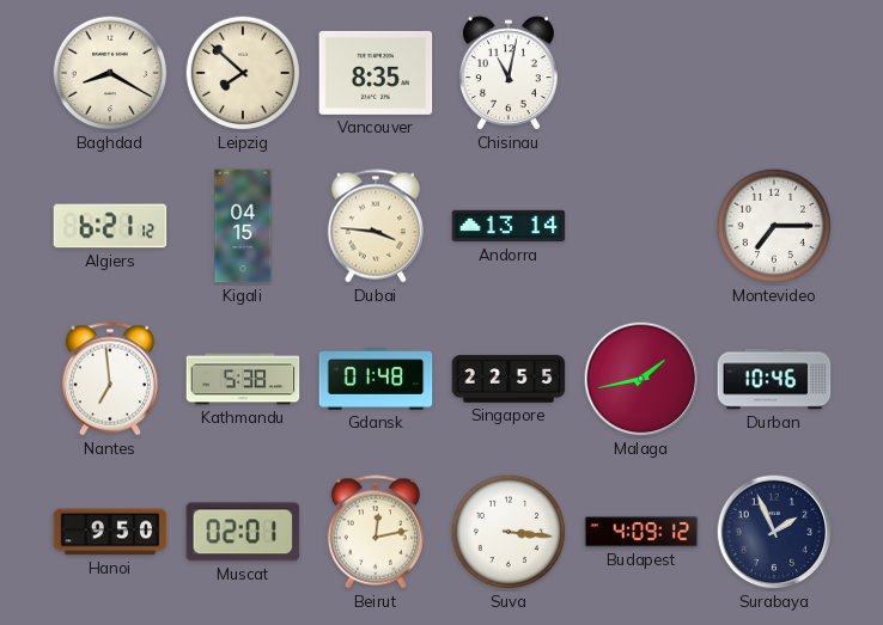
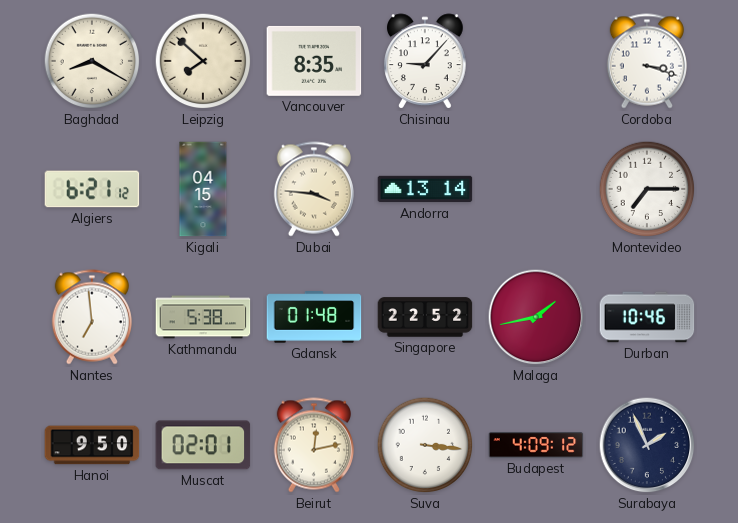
Chisinau: 11:02 -> 9:07 (426, 61)
Cordoba: none -> 3:18 (647, 61)
Singapore: 22:55 -> 22:52 (425, 317)
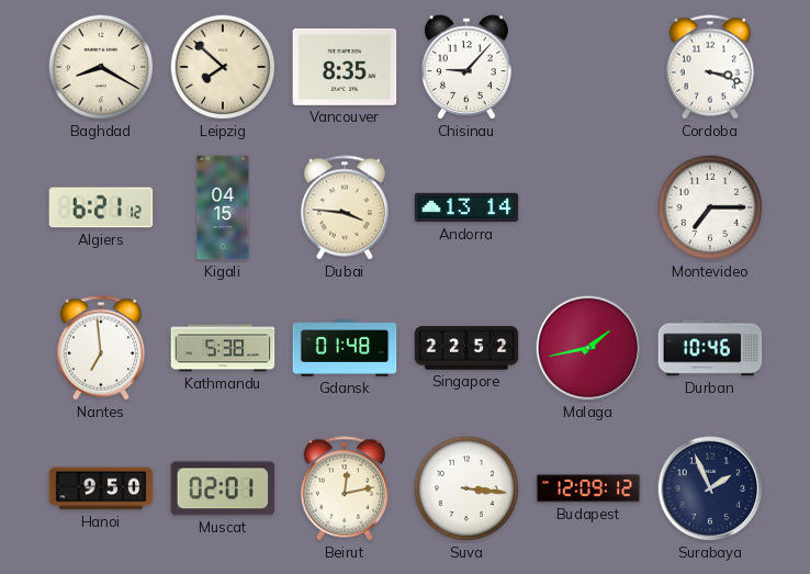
Budapest: 4:09 -> 12:09 (588, 488)
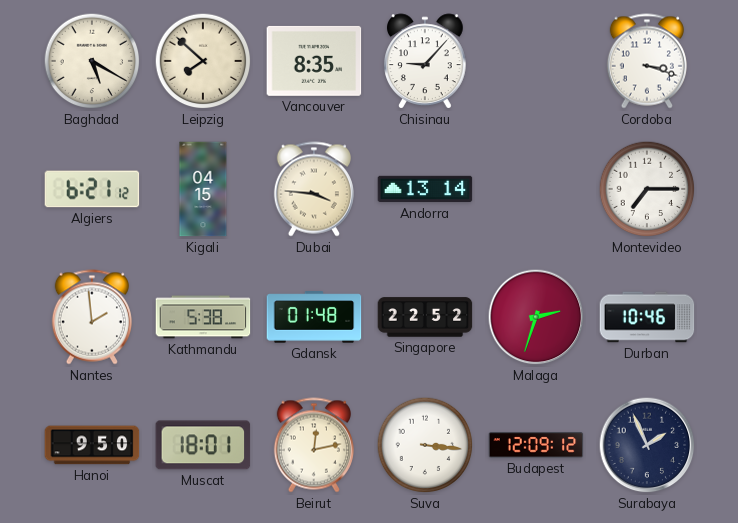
Baghdad: 8:20 -> 5:20 (92, 61)
Nantes: 6:59 -> 1:59 (92, 317)
Malaga: 1:43 -> 2:33 (536, 317)
Muscat: 02:01 -> 18:01 (203, 445)
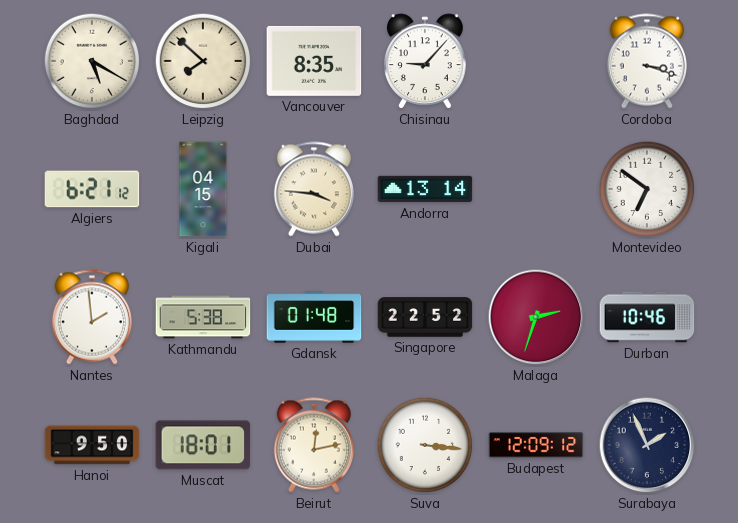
Montevideo: 7:15 -> 6:51 (647, 189)
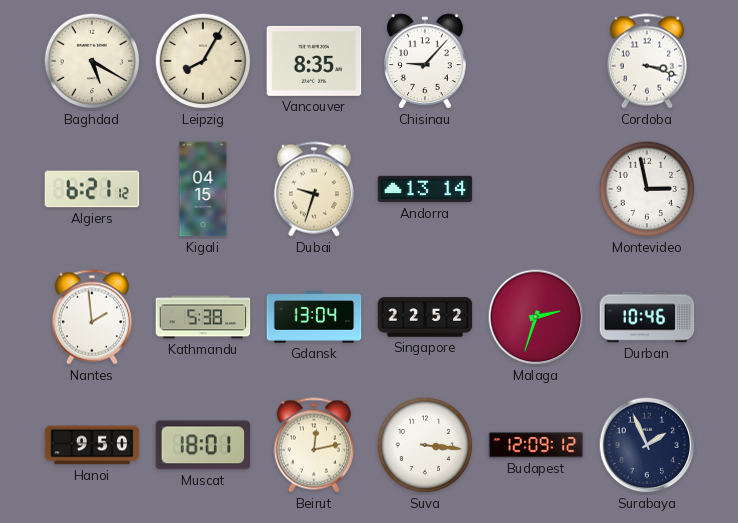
Leipzig: 7:52 -> 8:05 (203, 61)
Dubai: 3:46 -> 9:33 (314, 189)
Montevideo: 6:51 -> 2:58 (647, 189)
Gdansk: 01:48 -> 13:04 (314, 317)
